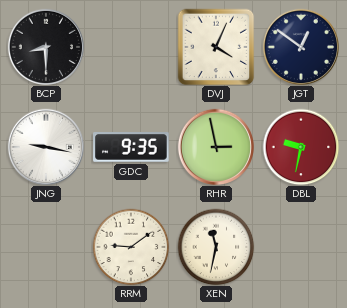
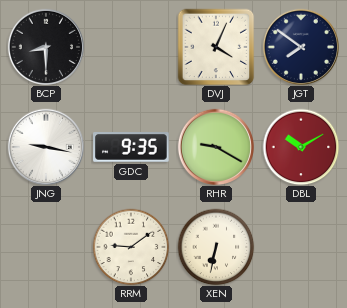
JGT: 12:51 -> 7:51 (300, 46)
RHR: 2:58 -> 9:20 (215, 146)
DBL: 9:32 -> 10:10 (301, 147)
XEN: 11:32 -> 6:32 (216, 247)
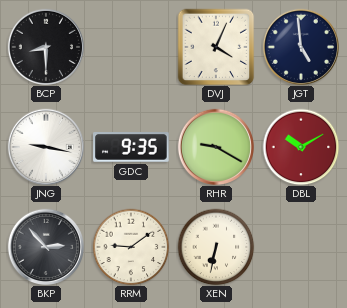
JGT: 7:51 -> 4:59 (300, 46)
BKP: none -> 2:53 (45, 246)
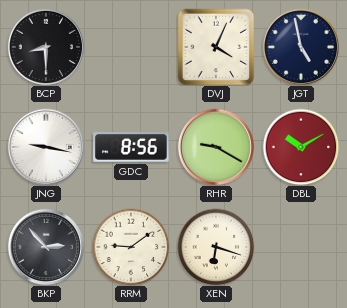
JGT: 4:59 -> 4:58 (300, 46)
GDC: 9:35 -> 8:56 (131, 147)
XEN: 6:32 -> 6:18 (216, 247)
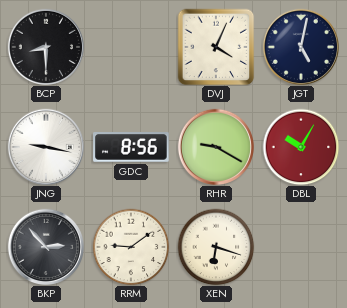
JGT: 4:58 -> 5:02 (300, 46)
DBL: 10:10 -> 10:05 (301, 147)
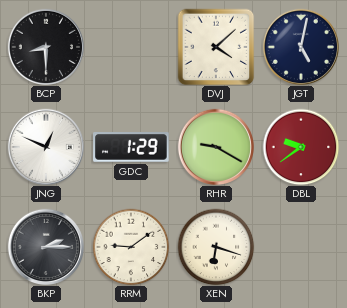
DVJ: 4:04 -> 4:08 (216, 47)
JNG: 9:17 -> 12:49 (45, 146)
GDC: 8:56 -> 1:29 (131, 147)
DBL: 10:05 -> 9:39 (301, 147)
BKP: 2:53 -> 2:15 (45, 246)
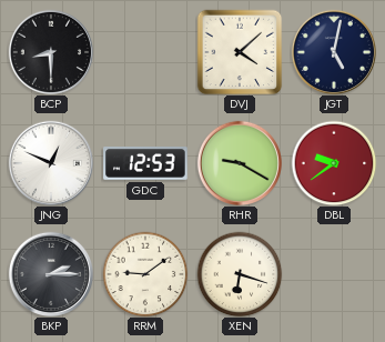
GDC: 1:29 -> 12:53 (145, 163)
